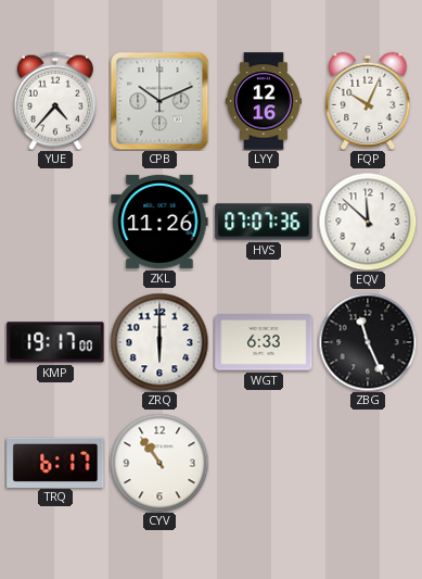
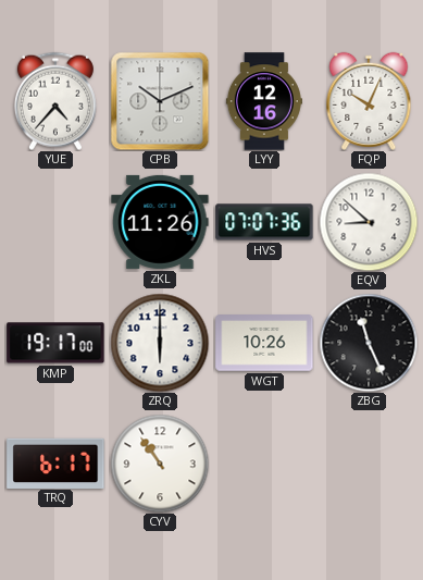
EQV: 11:52 -> 8:52 (369, 222)
WGT: 6:33 -> 10:26 (264, 343)
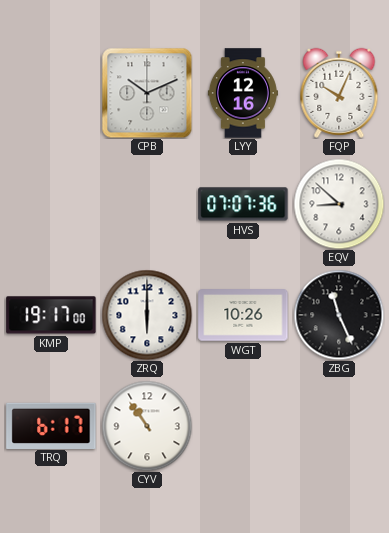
YUE: 4:37 -> none (55, 101)
ZKL: 11:26 -> none (160, 222)
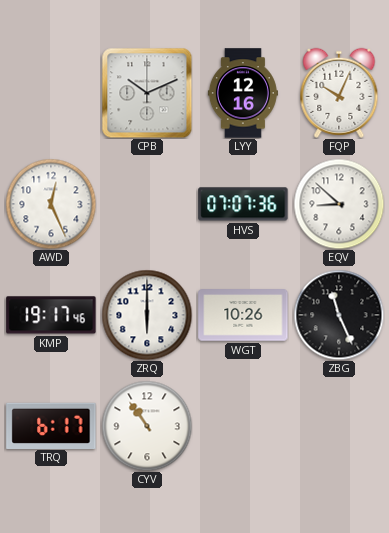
AWD: none -> 12:26 (51, 204)
KMP: 19:17:00 -> 19:17:46 (51, 315)
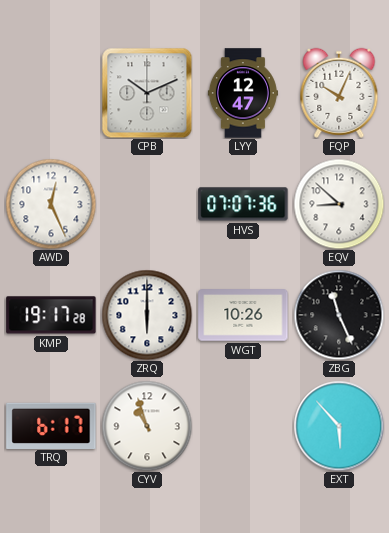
LYY: 12:16 -> 12:47 (243, 93)
KMP: 19:17:46 -> 19:17:28 (51, 315)
CYV: 10:54 -> 10:57 (147, 426)
EXT: none -> 5:53 (339, 426)
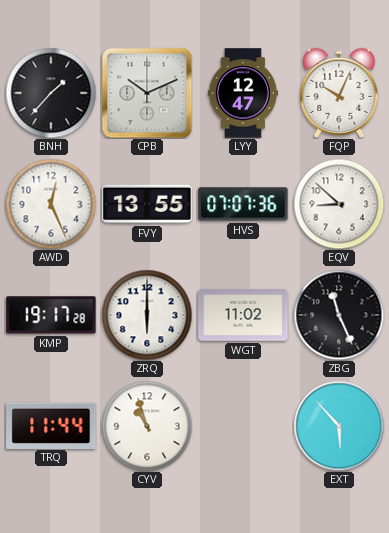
BNH: none -> 1:37 (51, 93)
FVY: none -> 13:55 (147, 204)
WGT: 10:26 -> 11:02 (243, 315)
TRQ: 6:17 -> 11:44 (51, 425)
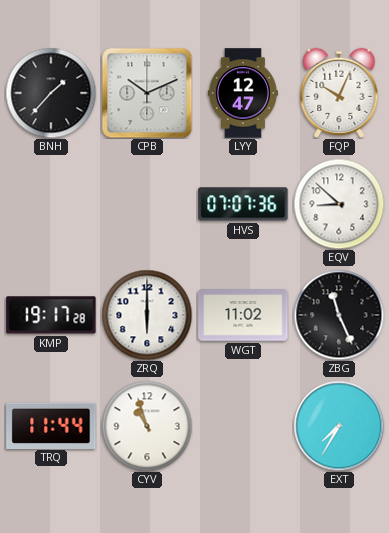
AWD: 12:26 -> none (51, 204)
FVY: 13:55 -> none (147, 204)
EXT: 5:53 -> 7:35 (339, 426)
